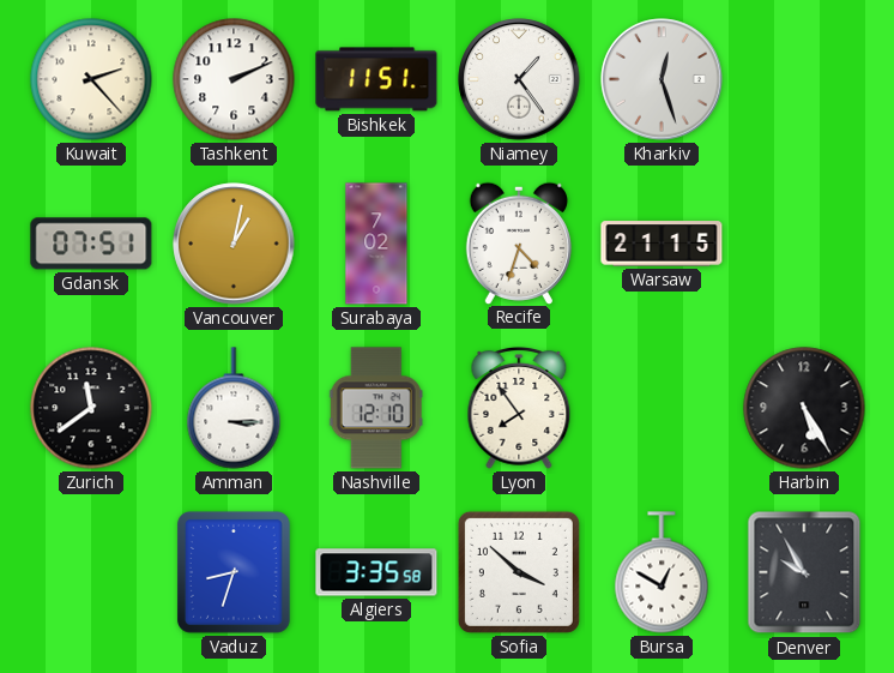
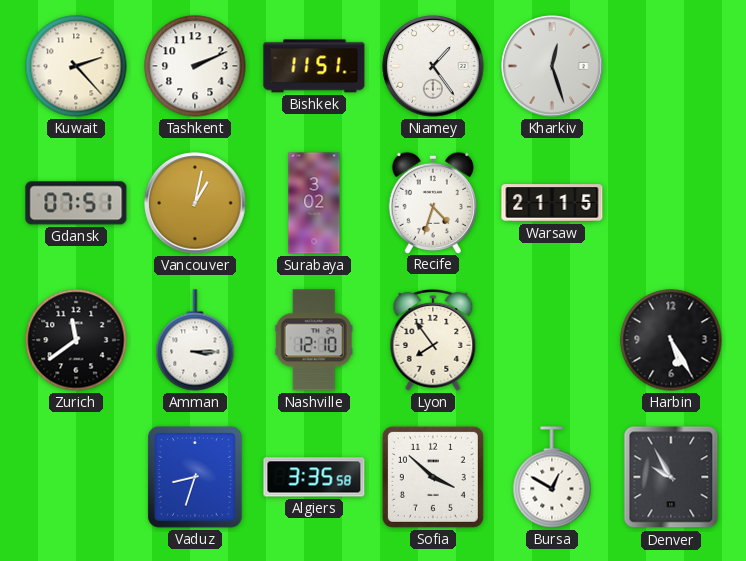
Surabaya: 7:02 -> 3:02 (314, 203)
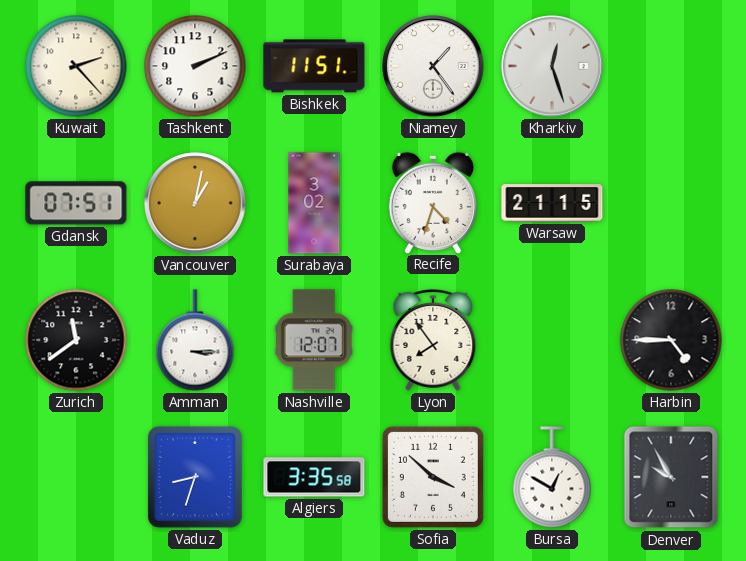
Nashville: 12:10 -> 12:07 (314, 340)
Harbin: 5:25 -> 4:45 (671, 340)
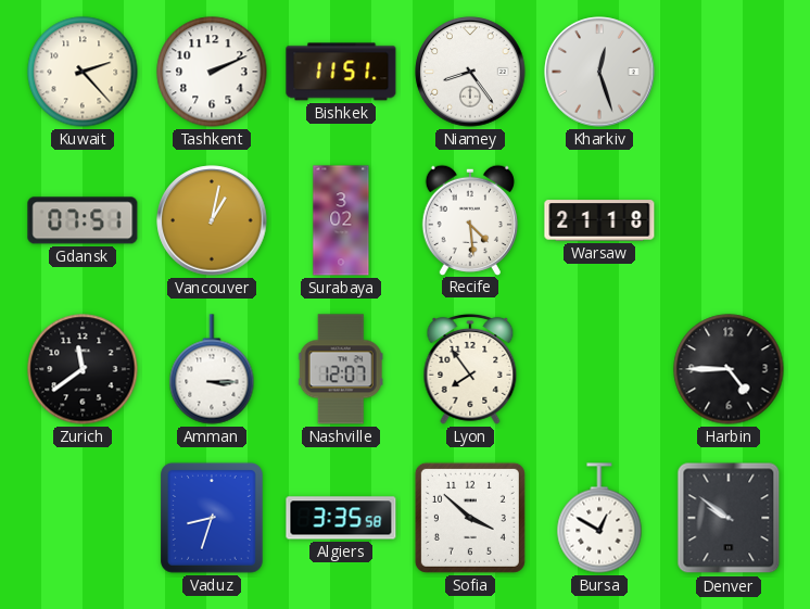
Niamey: 1:24 -> 8:24 (470, 72)
Recife: 4:33 -> 4:29 (470, 219)
Warsaw: 21:15 -> 21:18 (599, 220)
Denver: 9:55 -> 9:51 (729, 518)
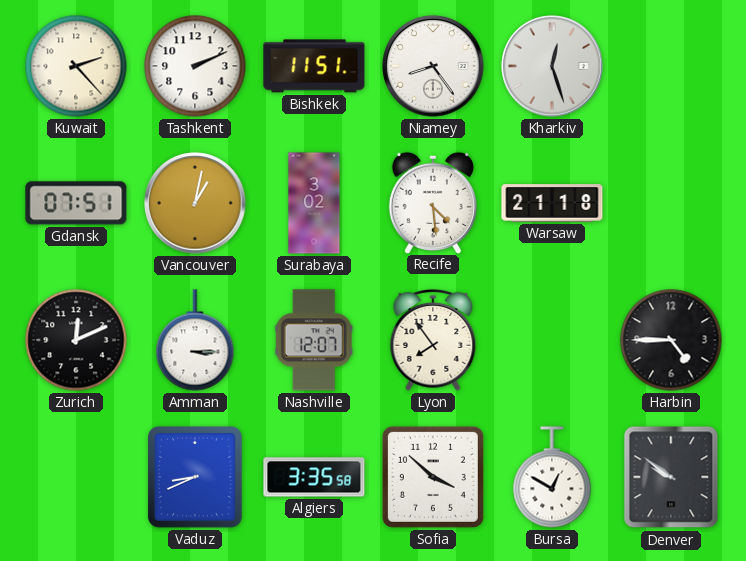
Zurich: 11:39 -> 12:11 (76, 340)
Vaduz: 8:33 -> 8:41 (195, 477)
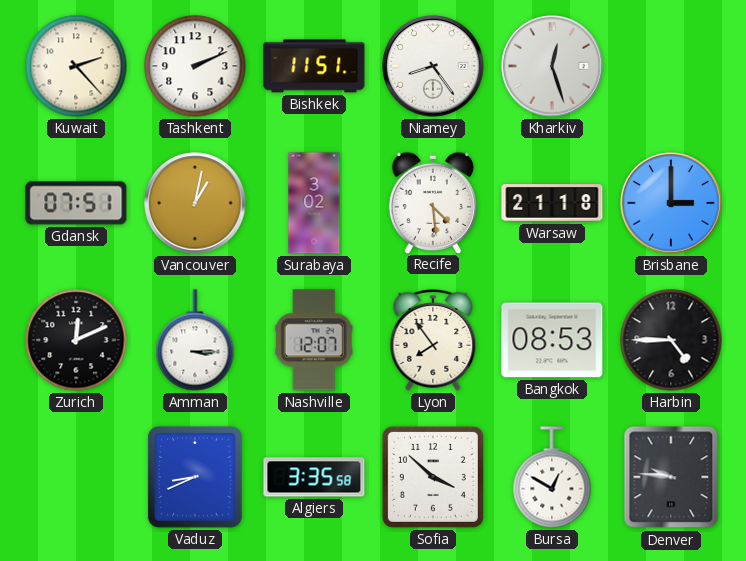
Brisbane: none -> 3:00 (671, 203)
Bangkok: none -> 08:53 (552, 340)
Denver: 9:51 -> 9:46 (671, 477)
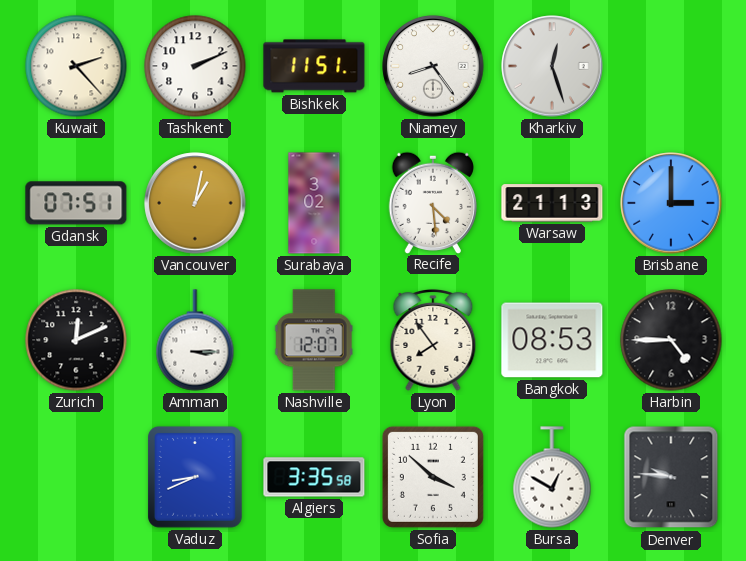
Warsaw: 21:18 -> 21:13 (552, 203)
